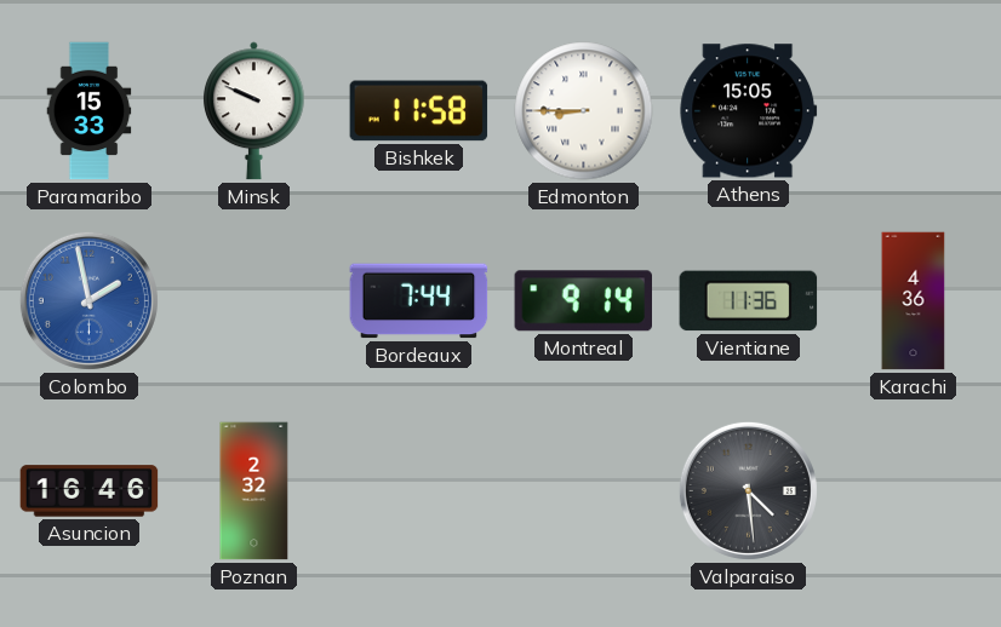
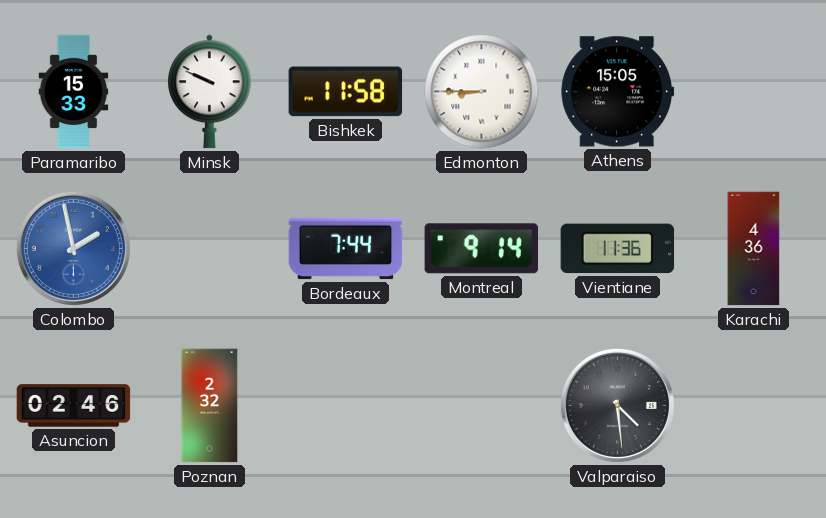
Asuncion: 16:46 -> 02:46 (74, 406)
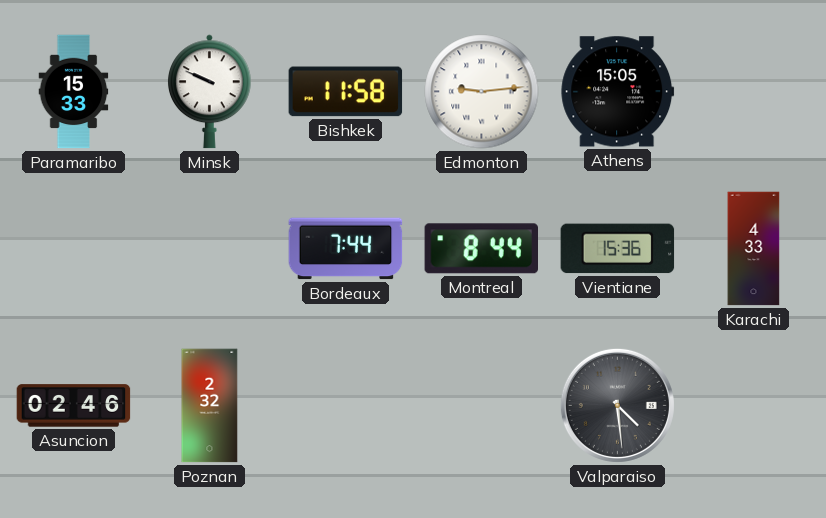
Edmonton: 8:45 -> 9:14 (482, 92)
Colombo: 1:58 -> none (73, 248)
Montreal: 9:14 -> 8:44 (482, 249)
Vientiane: 11:36 -> 15:36 (618, 249)
Karachi: 4:36 -> 4:33 (754, 249)
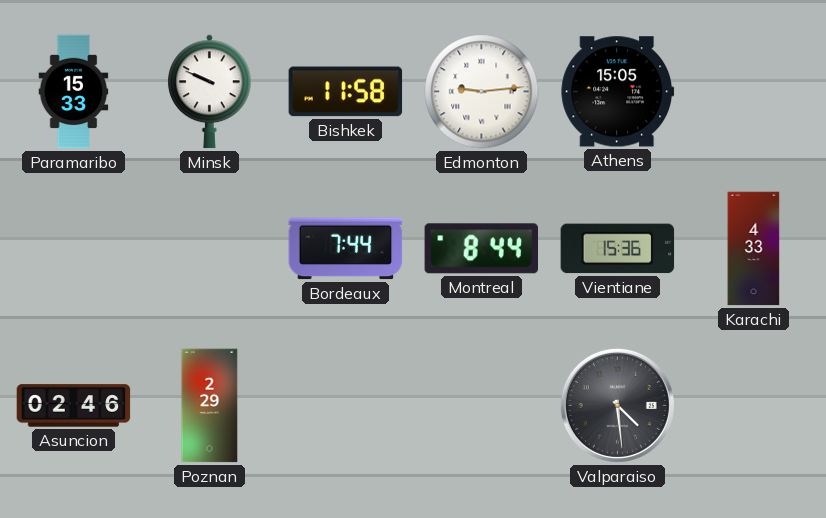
Poznan: 2:32 -> 2:29 (210, 406)
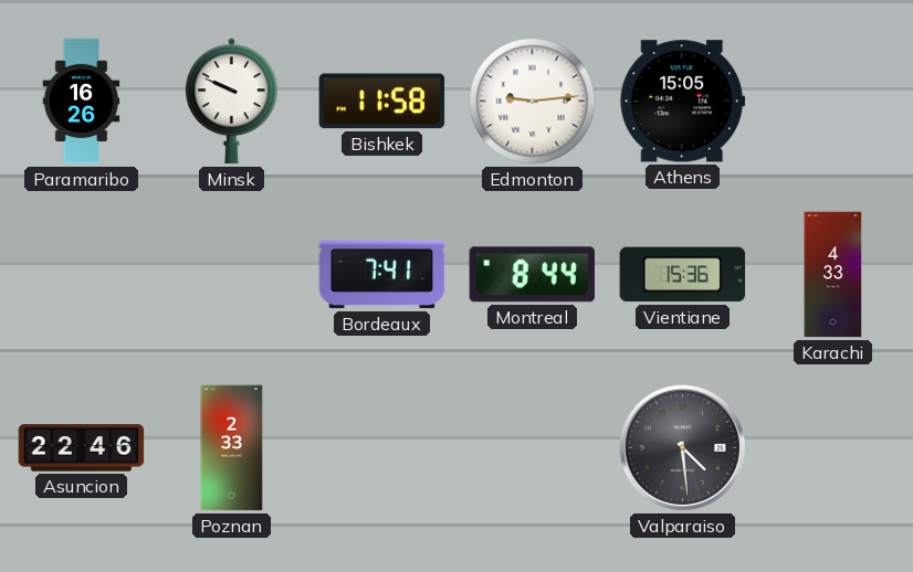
Paramaribo: 15:33 -> 16:26 (82, 102)
Bordeaux: 7:44 -> 7:41 (382, 275)
Asuncion: 02:46 -> 22:46 (82, 448)
Poznan: 2:29 -> 2:33 (232, 448)
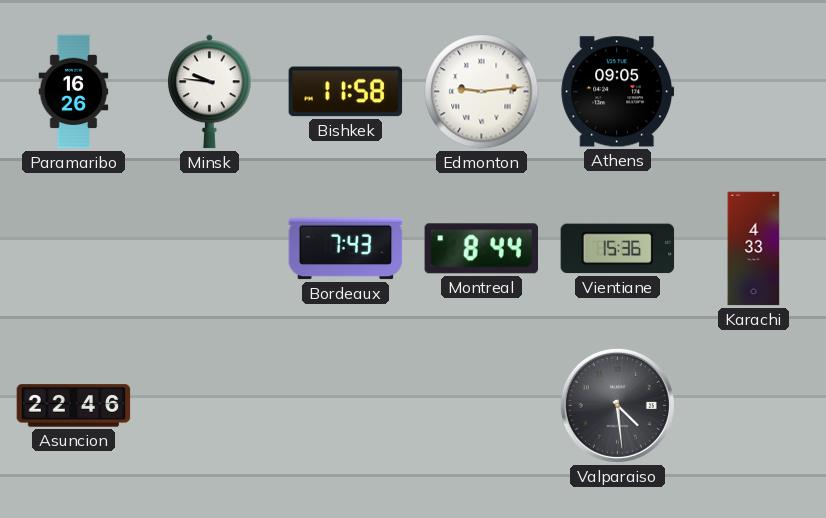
Minsk: 9:49 -> 9:46 (209, 92)
Athens: 15:05 -> 09:05 (618, 92)
Bordeaux: 7:41 -> 7:43 (346, 249)
Poznan: 2:33 -> none (232, 448)
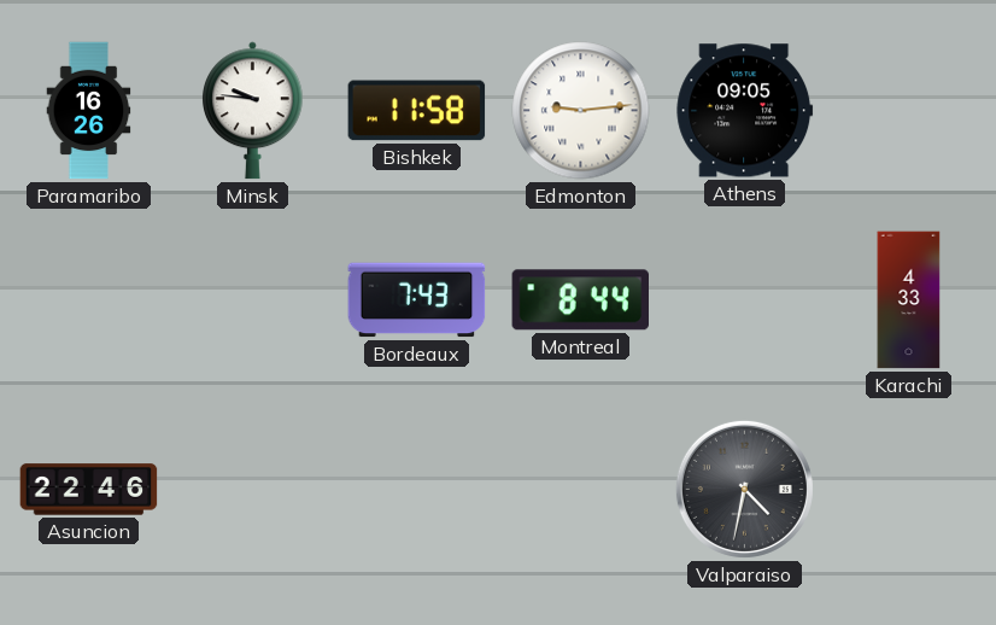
Vientiane: 15:36 -> none (618, 249)
Valparaiso: 4:29 -> 4:32 (744, 489)
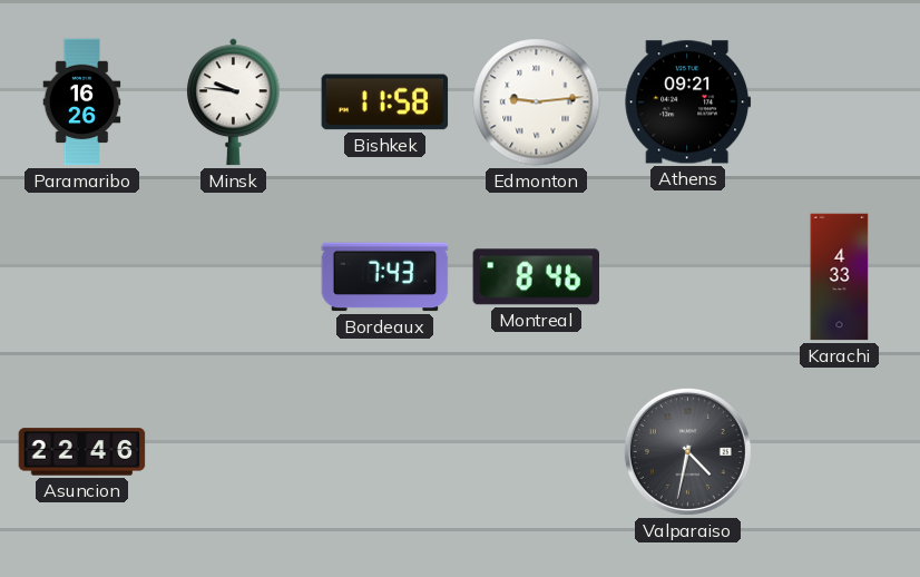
Athens: 09:05 -> 09:21 (688, 102)
Montreal: 8:44 -> 8:46 (537, 277)
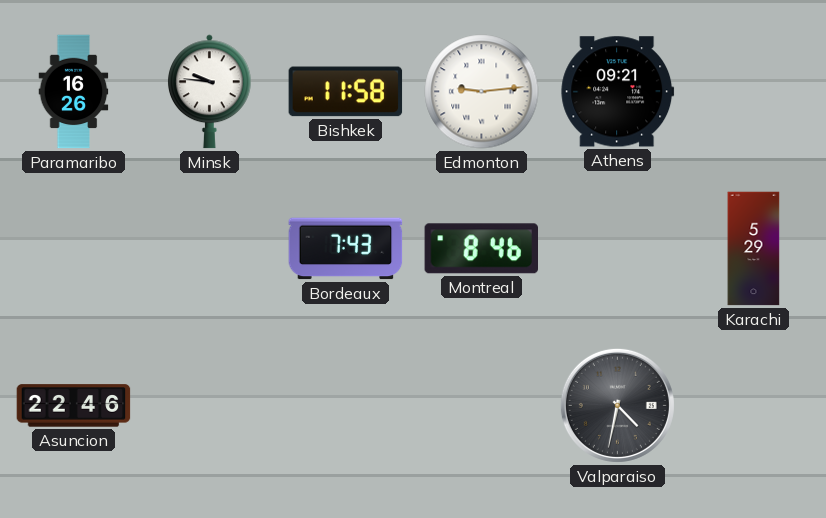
Karachi: 4:33 -> 5:29 (754, 249)
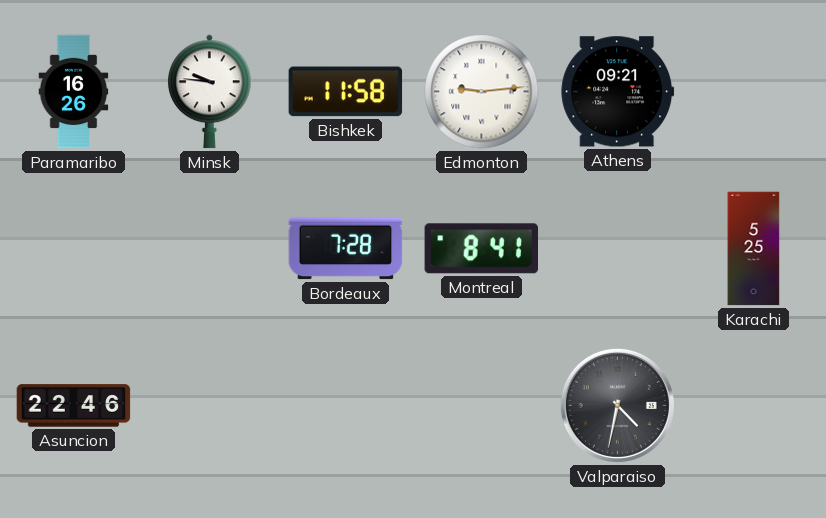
Bordeaux: 7:43 -> 7:28 (346, 249)
Montreal: 8:46 -> 8:41 (482, 249)
Karachi: 5:29 -> 5:25 (754, 249)
